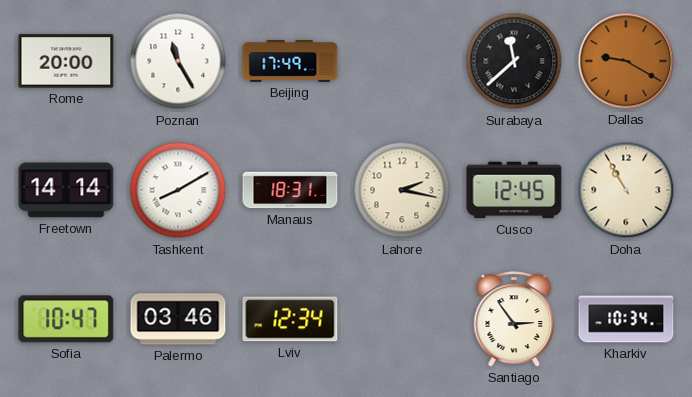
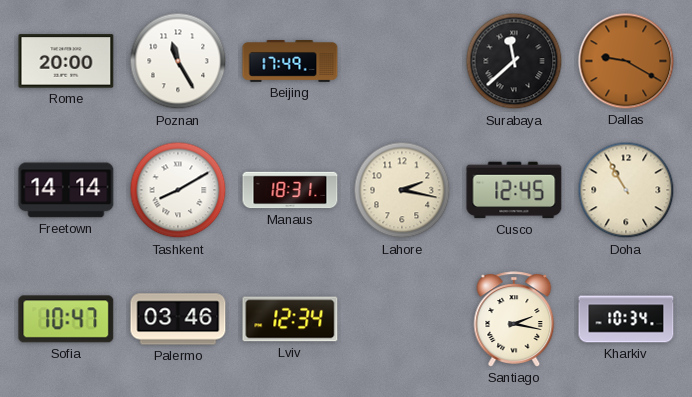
Santiago: 2:54 -> 2:17 (514, 319)
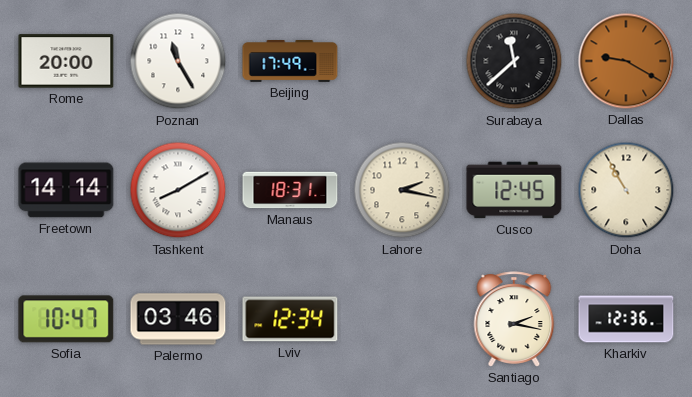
Kharkiv: 10:34 -> 12:36 (626, 319)
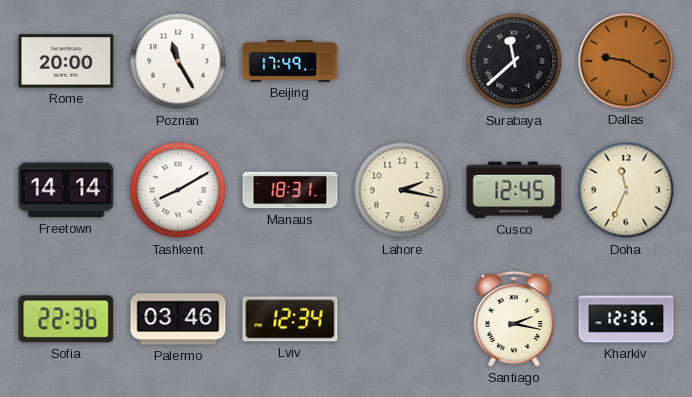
Doha: 10:55 -> 11:34 (626, 190)
Sofia: 10:47 -> 22:36 (66, 319)
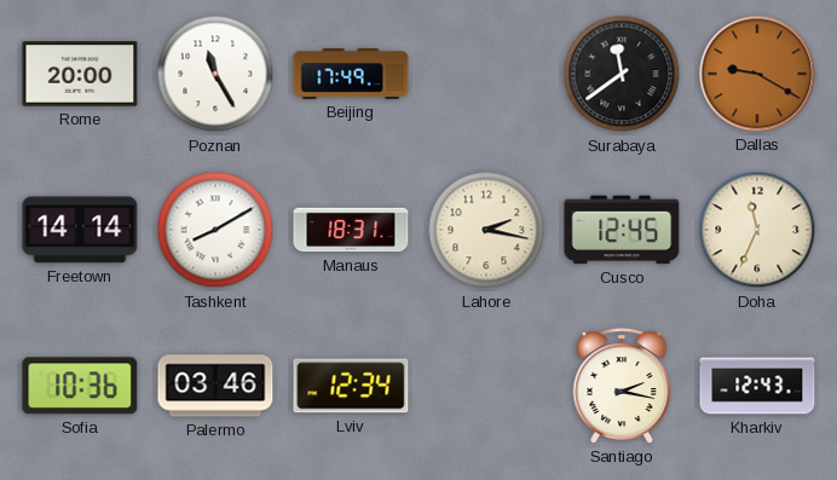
Surabaya: 11:38 -> 11:39 (622, 74)
Sofia: 22:36 -> 10:36 (80, 386)
Kharkiv: 12:36 -> 12:43 (757, 386)
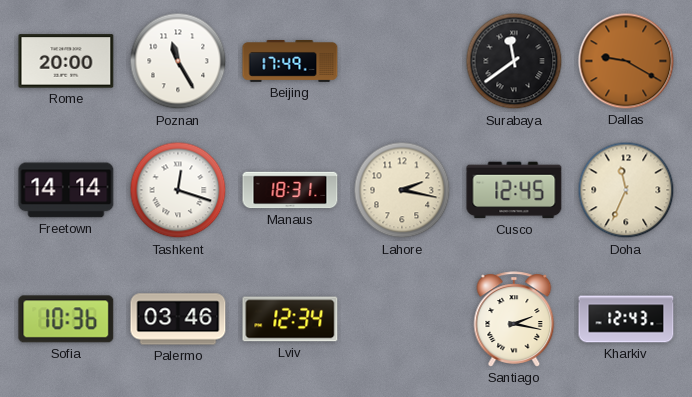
Tashkent: 8:10 -> 12:18 (178, 190)
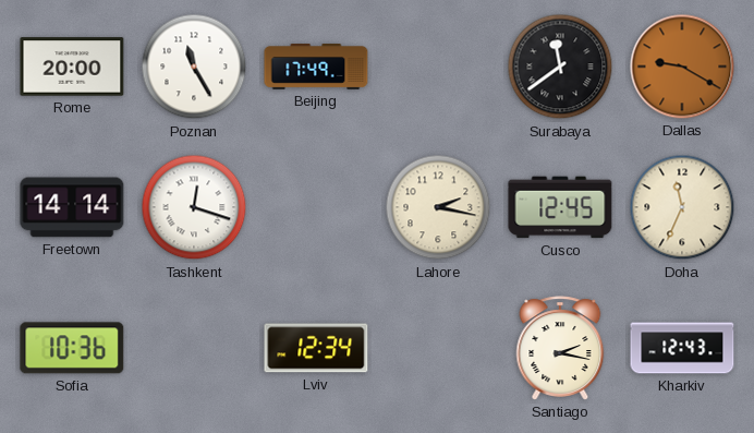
Manaus: 18:31 -> none (290, 190)
Palermo: 03:46 -> none (178, 319)
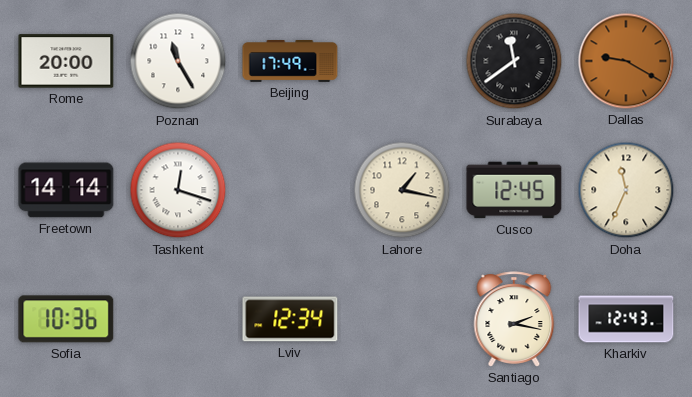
Lahore: 2:17 -> 1:17 (402, 190)
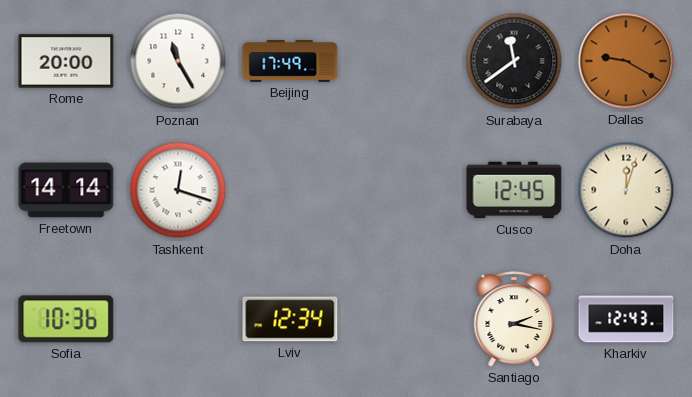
Lahore: 1:17 -> none (402, 190)
Doha: 11:34 -> 12:03 (626, 190)
